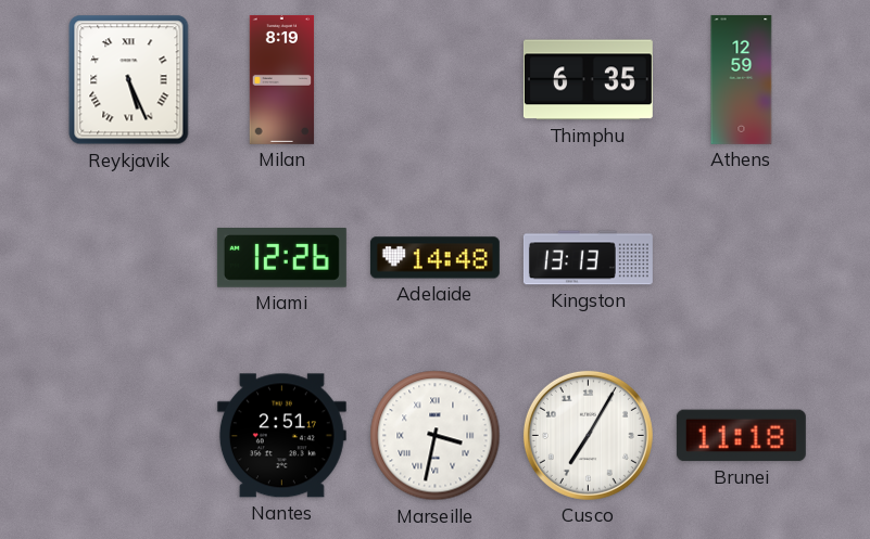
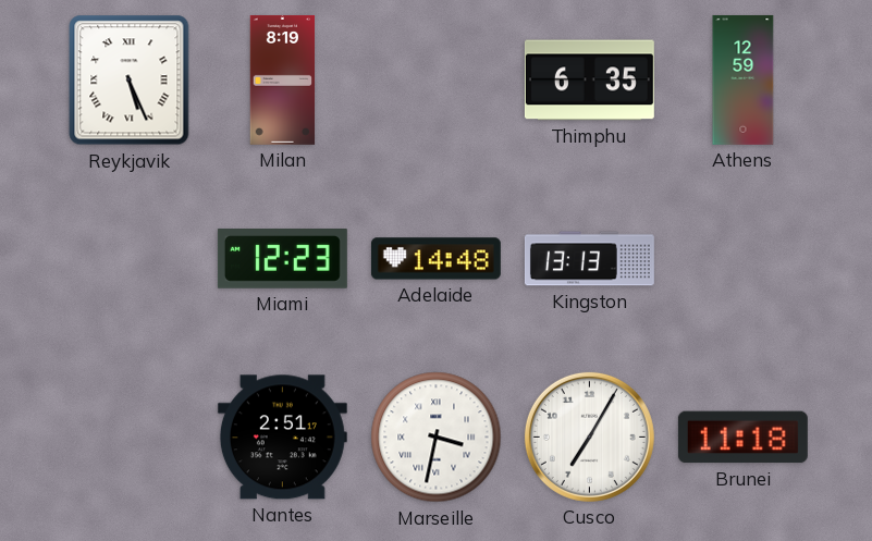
Miami: 12:26 -> 12:23 (282, 259)
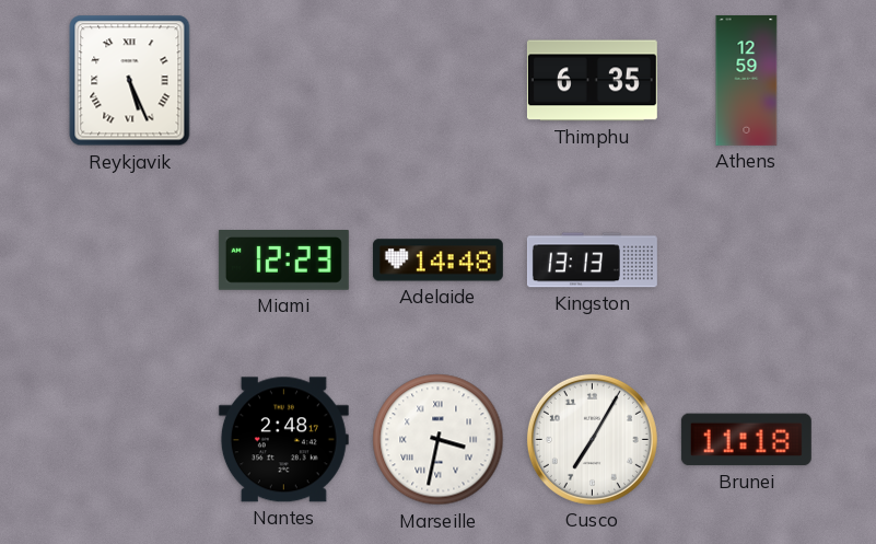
Milan: 8:19 -> none (283, 79)
Nantes: 2:51 -> 2:48 (283, 440)
